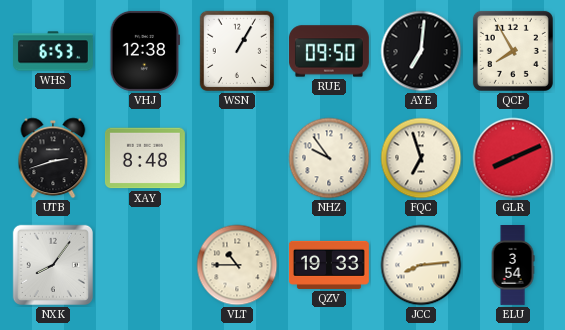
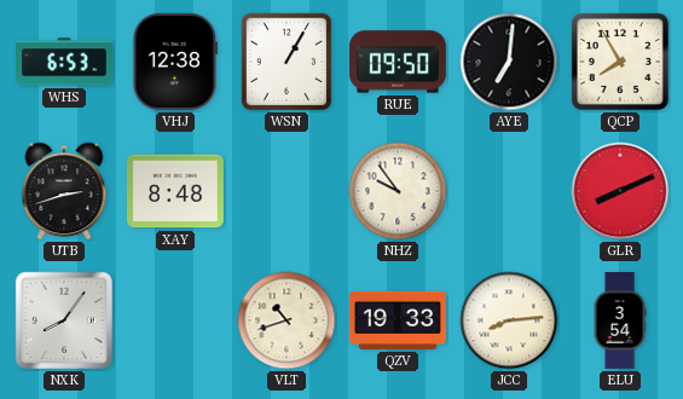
FQC: 6:57 -> none (421, 158)
VLT: 10:45 -> 10:42 (286, 320)
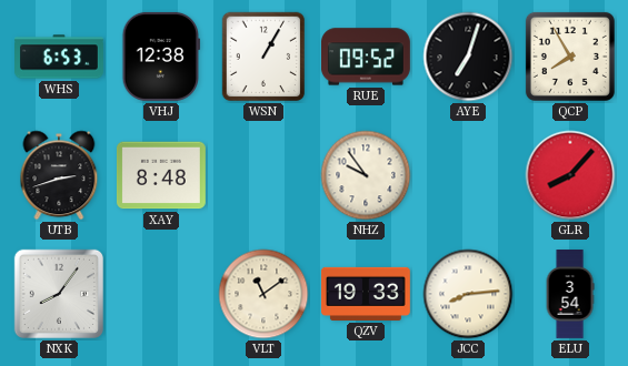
RUE: 09:50 -> 09:52 (366, 57)
AYE: 7:01 -> 7:03 (468, 57)
GLR: 8:11 -> 8:07 (570, 175)
VLT: 10:42 -> 11:09 (263, 294)
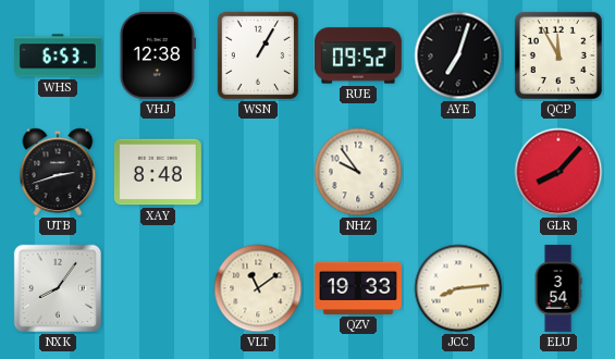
QCP: 7:55 -> 11:55 (558, 55)
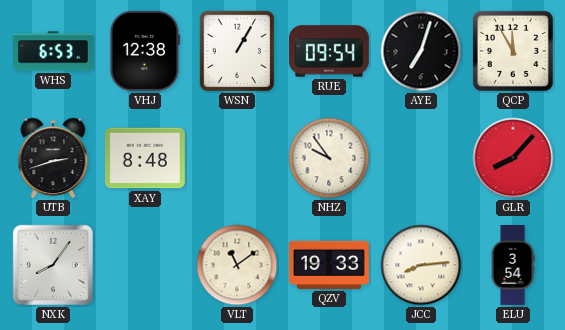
RUE: 09:52 -> 09:54 (329, 51)
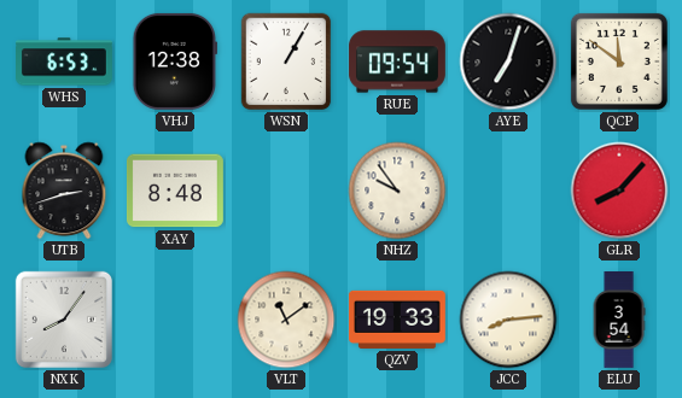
QCP: 11:55 -> 11:51 (619, 62)
